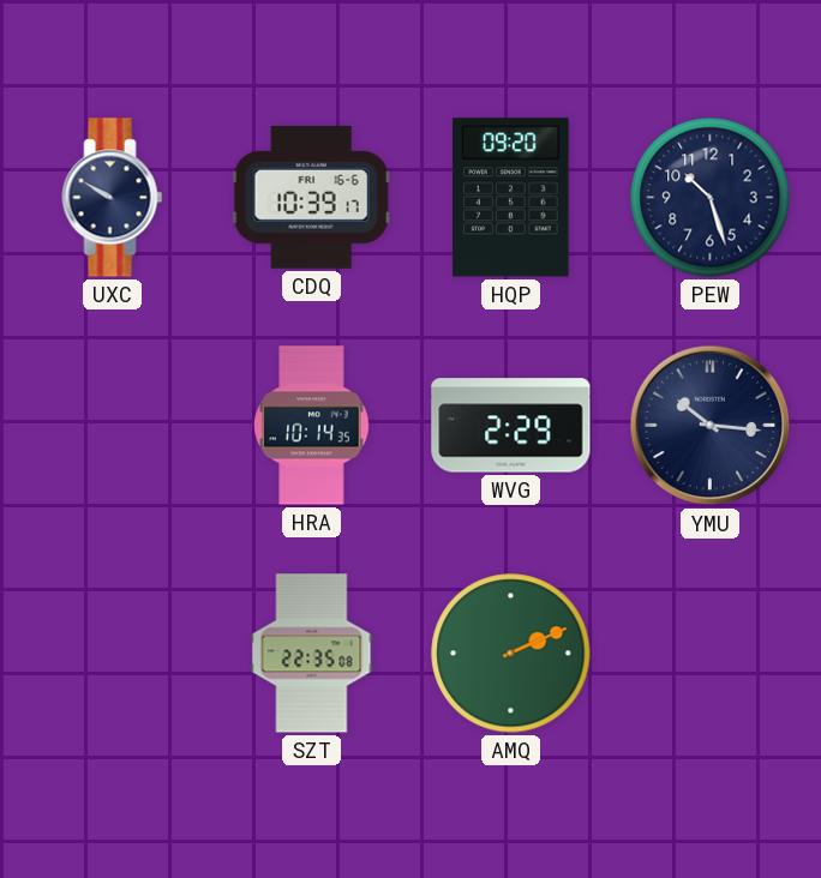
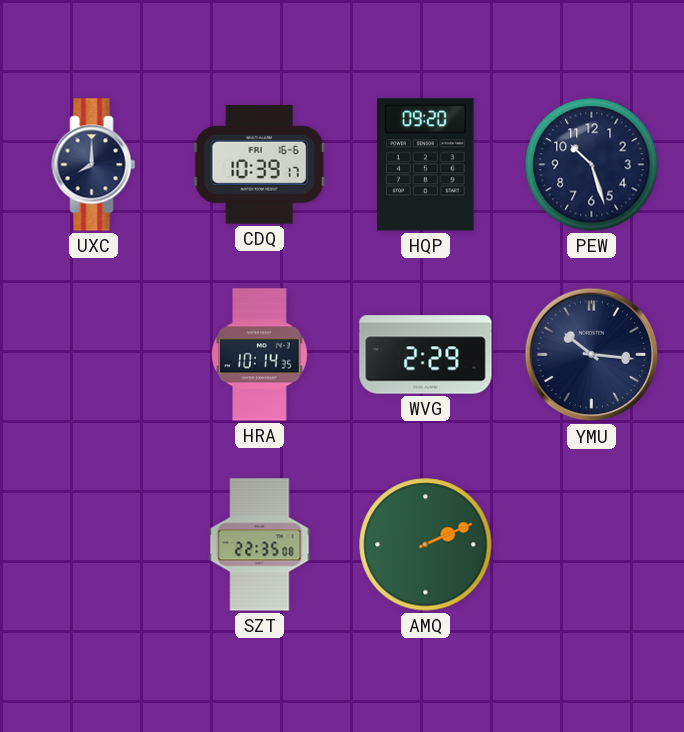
UXC: 9:50 -> 8:00 (94, 165)
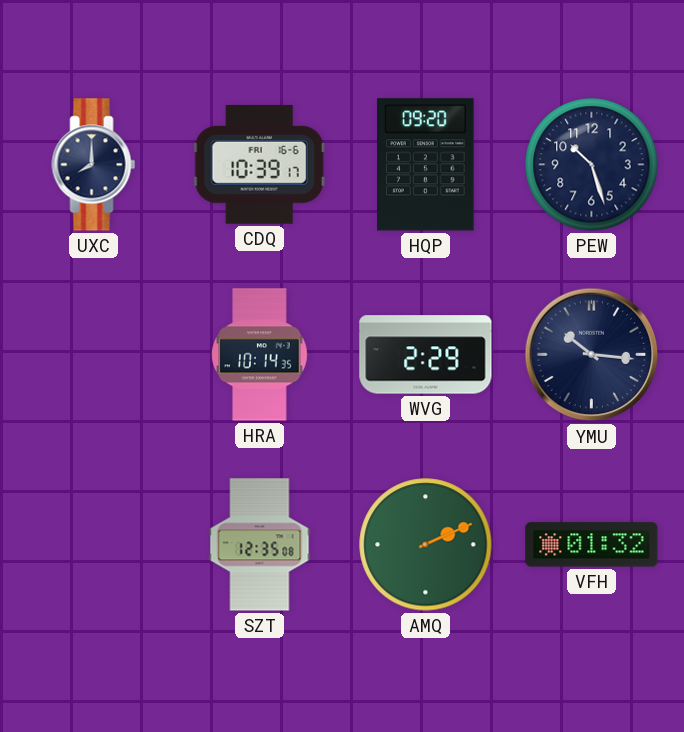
SZT: 22:35 -> 12:35 (260, 545)
VFH: none -> 01:32 (592, 545)
